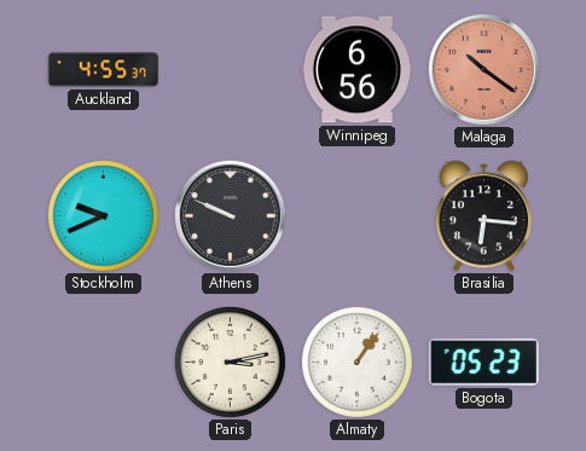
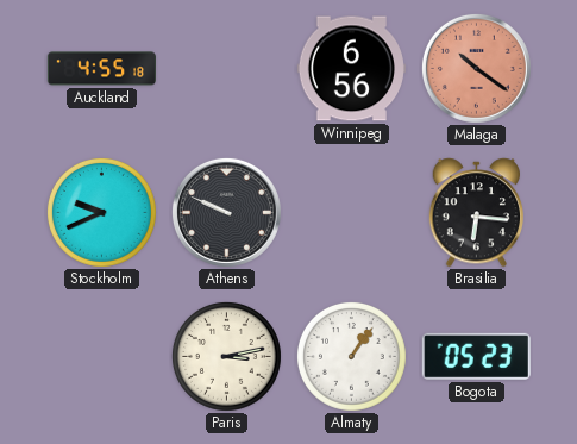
Auckland: 4:55:37 -> 4:55:18 (101, 69)
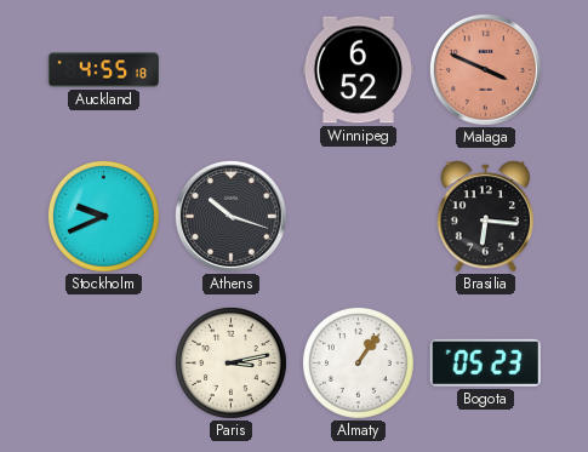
Winnipeg: 6:56 -> 6:52 (358, 70)
Malaga: 10:21 -> 3:49 (485, 69)
Athens: 9:49 -> 10:18 (230, 216)
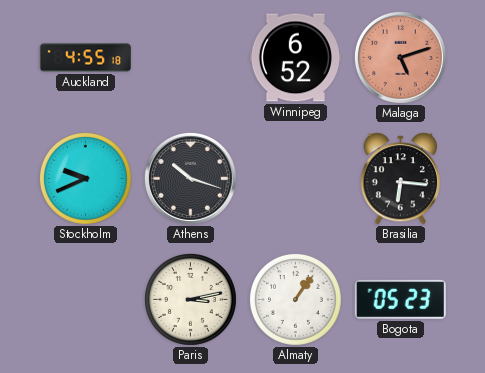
Malaga: 3:49 -> 5:12 (400, 57)
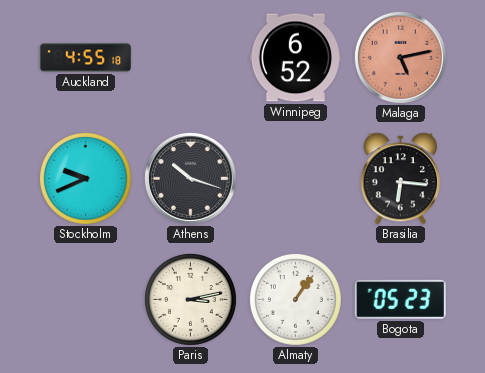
Malaga: 5:12 -> 5:13 (400, 57)
